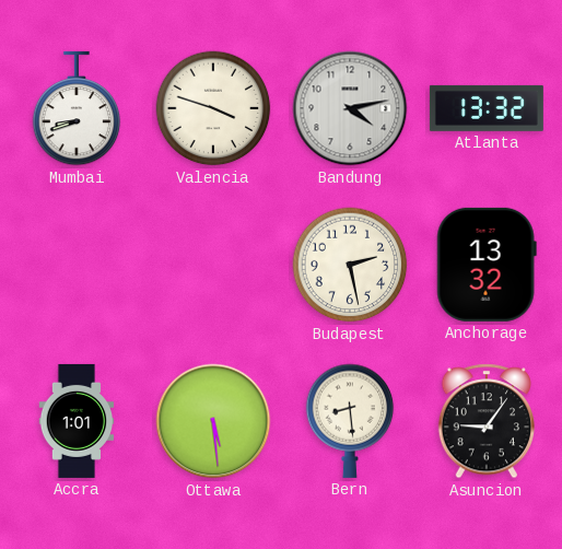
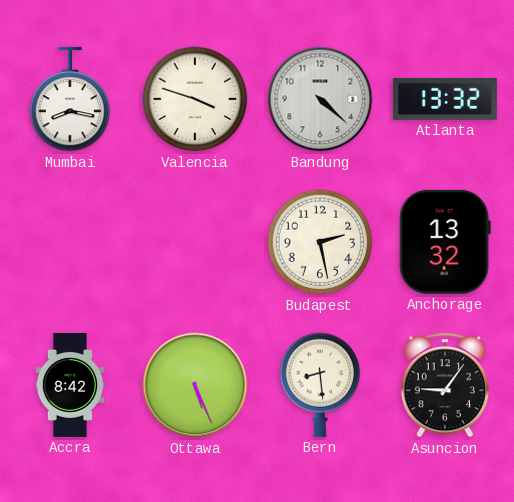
Mumbai: 8:42 -> 8:17 (70, 99)
Bandung: 4:13 -> 4:22 (320, 99)
Accra: 1:01 -> 8:42 (70, 385)
Ottawa: 5:29 -> 5:26 (195, 385)
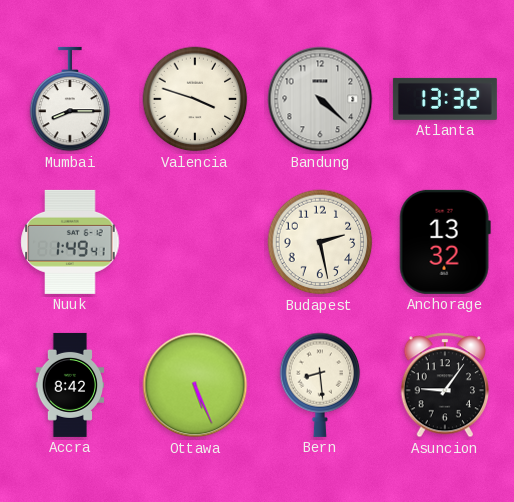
Mumbai: 8:17 -> 8:15 (70, 99)
Nuuk: none -> 1:49 (70, 242)
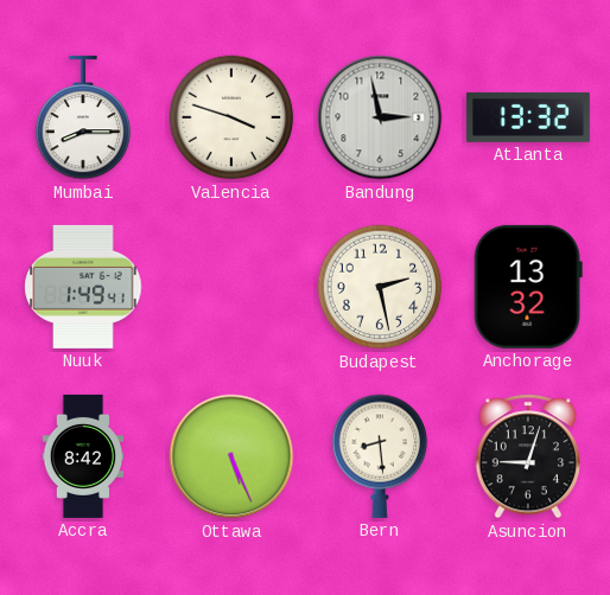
Bandung: 4:22 -> 2:58 (380, 117)
Asuncion: 9:06 -> 9:03 (527, 456)
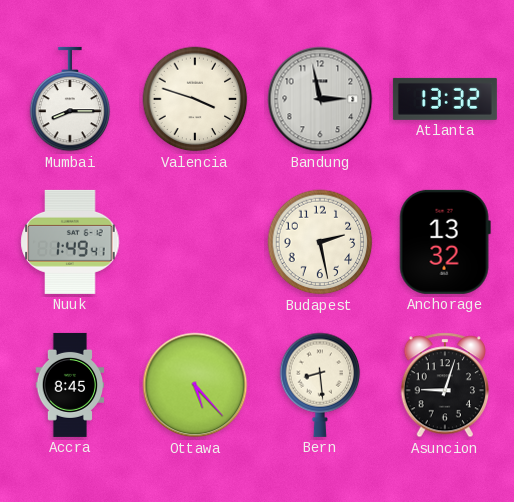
Accra: 8:42 -> 8:45 (70, 385)
Ottawa: 5:26 -> 5:23 (195, 385)
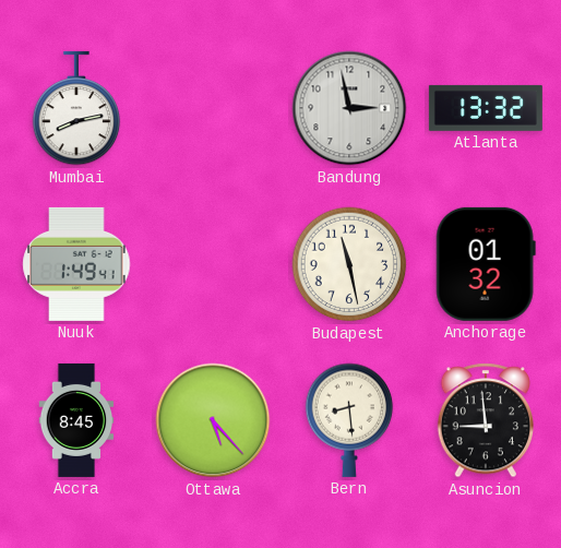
Mumbai: 8:15 -> 8:13 (76, 108)
Valencia: 3:48 -> none (195, 99)
Budapest: 2:28 -> 11:28 (349, 264)
Anchorage: 13:32 -> 01:32 (486, 264)
Asuncion: 9:03 -> 8:59 (485, 420)
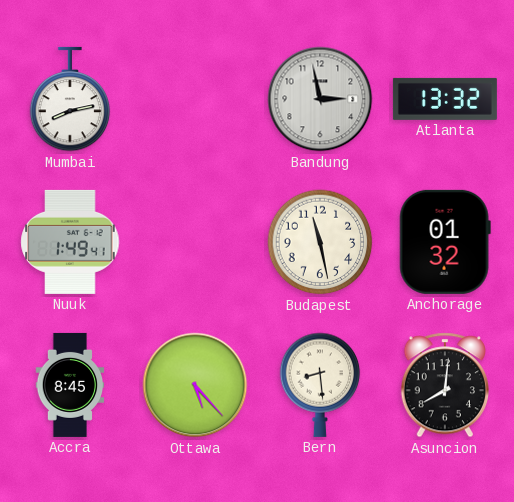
Asuncion: 8:59 -> 8:01 (444, 385)
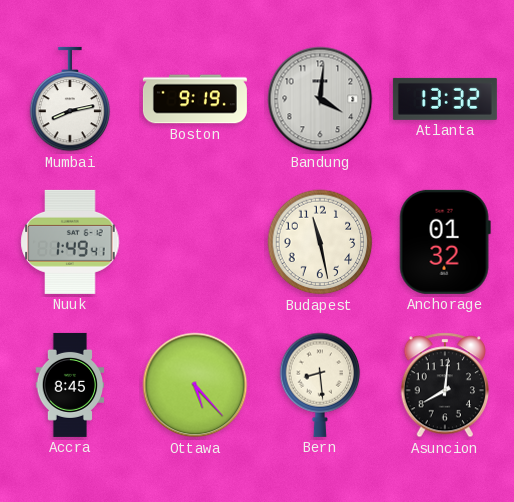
Boston: none -> 9:19 (195, 99)
Bandung: 2:58 -> 4:01 (320, 99)
